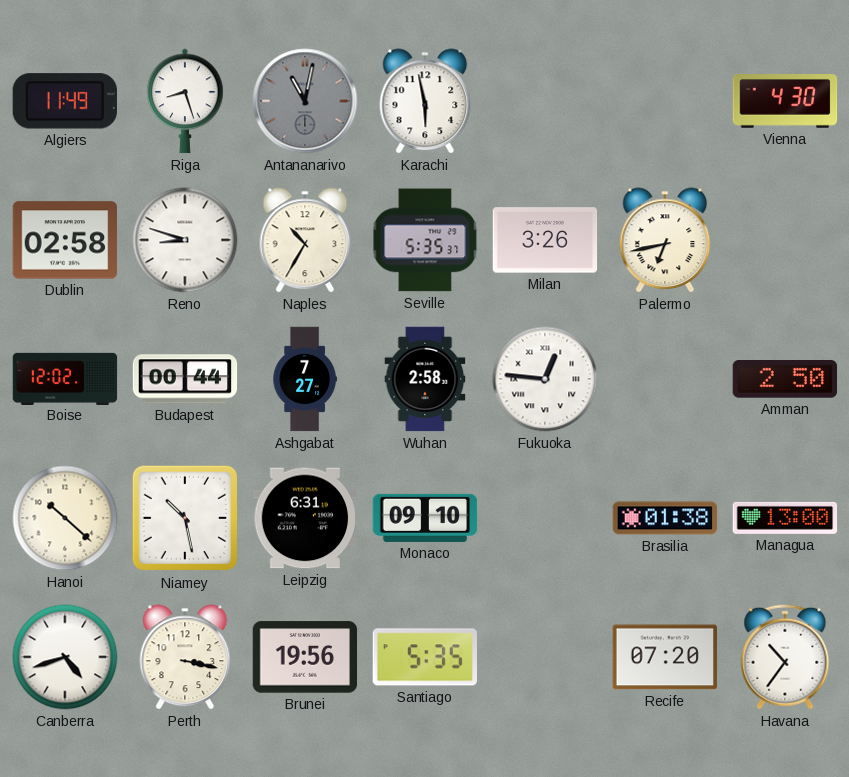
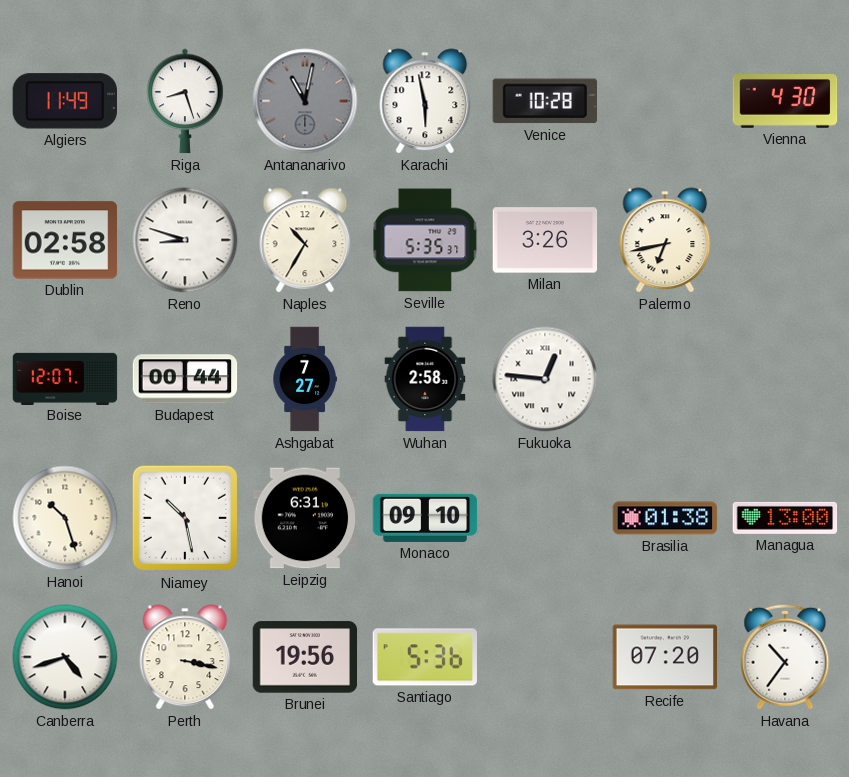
Venice: none -> 10:28 (545, 101)
Boise: 12:02 -> 12:07 (65, 378)
Amman: 2:50 -> none (785, 379)
Hanoi: 10:22 -> 10:27 (65, 518)
Santiago: 5:35 -> 5:36 (425, 657)
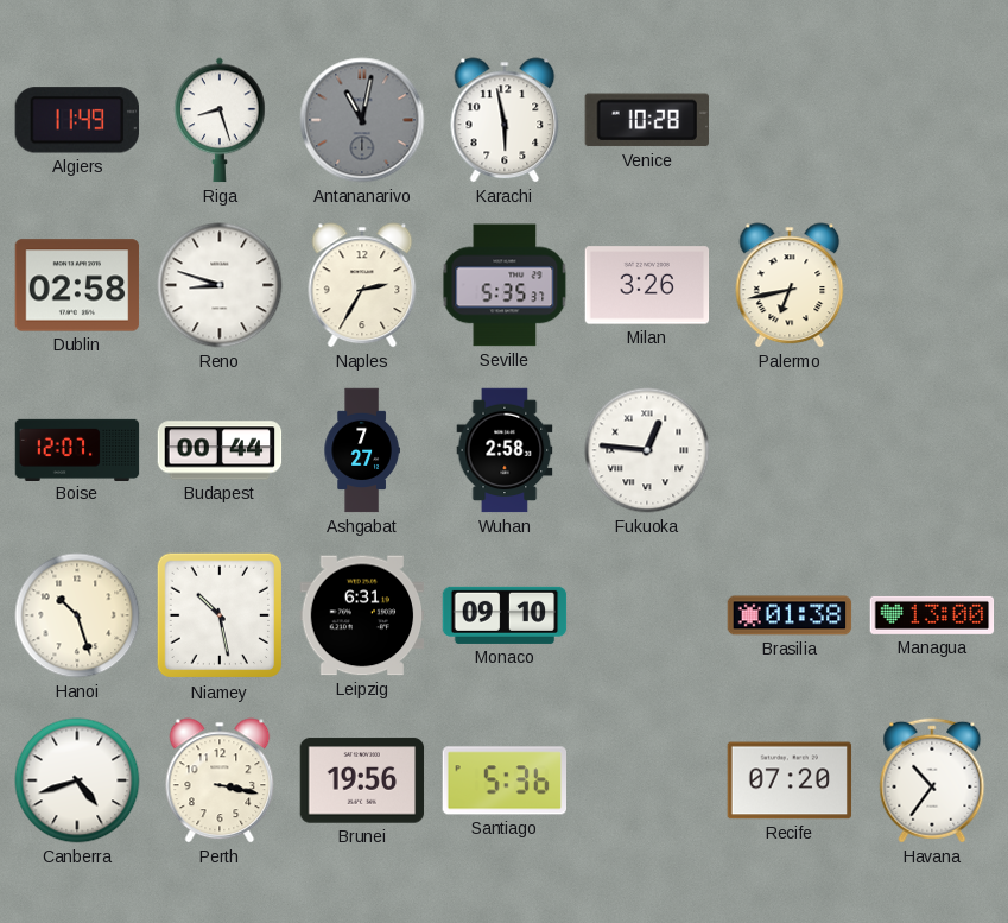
Vienna: 4:30 -> none (785, 102)
Naples: 10:35 -> 2:35 (362, 285)
